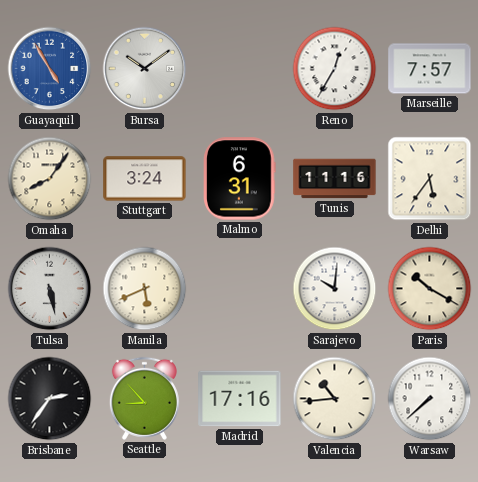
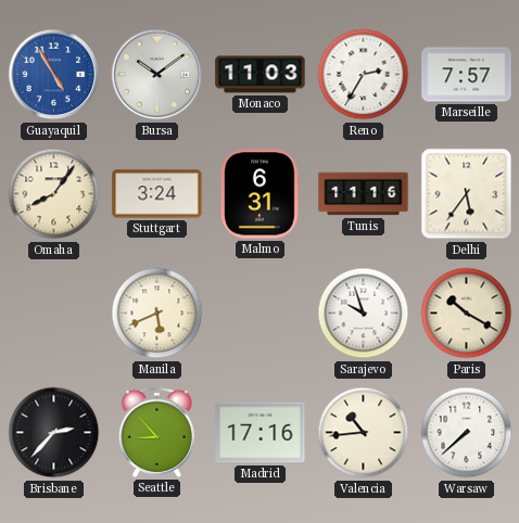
Monaco: none -> 11:03 (261, 75)
Reno: 12:35 -> 2:35 (364, 75)
Tulsa: 5:28 -> none (50, 289)
Sarajevo: 10:01 -> 9:57 (364, 314)
Brisbane: 2:36 -> 2:37 (54, 433)
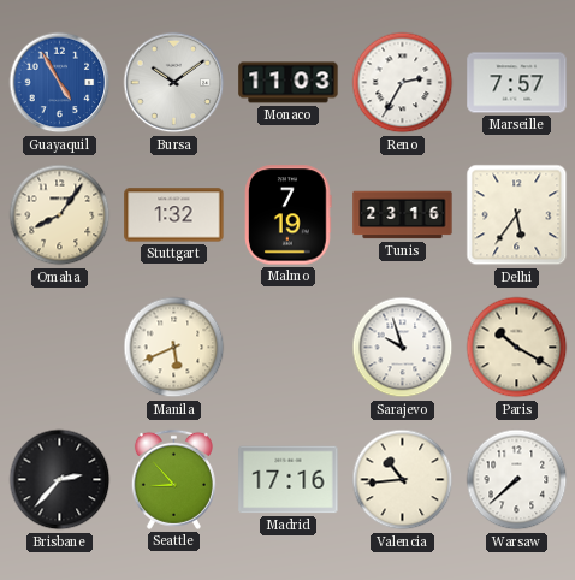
Stuttgart: 3:24 -> 1:32 (174, 215)
Malmo: 6:31 -> 7:19 (289, 215)
Tunis: 11:16 -> 23:16 (403, 215)
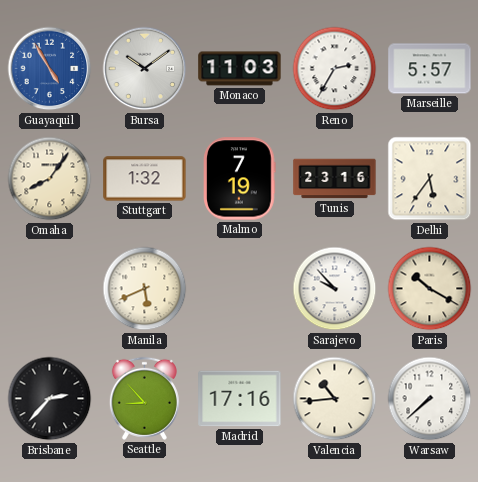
Marseille: 7:57 -> 5:57 (430, 69)
Sarajevo: 9:57 -> 9:53 (335, 289)
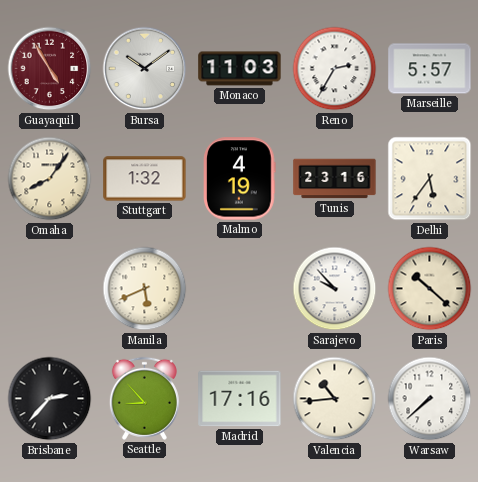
Guayaquil dial: blue -> burgundy (50, 69)
Malmo: 7:19 -> 4:19 (240, 179)
Paris: 10:20 -> 10:22 (430, 289)
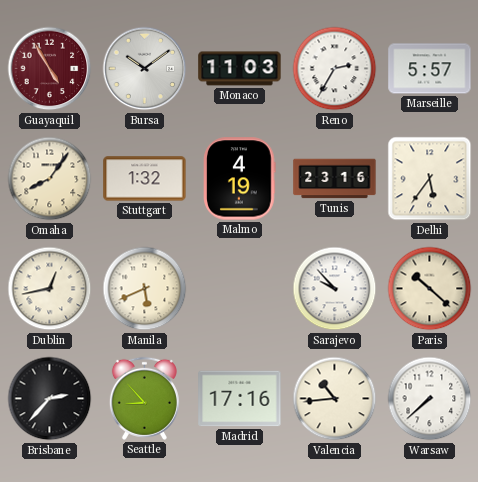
Dublin: none -> 12:43 (50, 289)
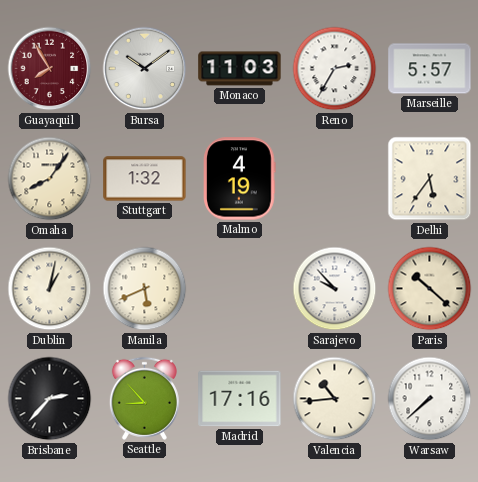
Guayaquil: 4:55 -> 7:55 (50, 69)
Tunis: 23:16 -> none (335, 179)
Dublin: 12:43 -> 1:02 (50, 289)
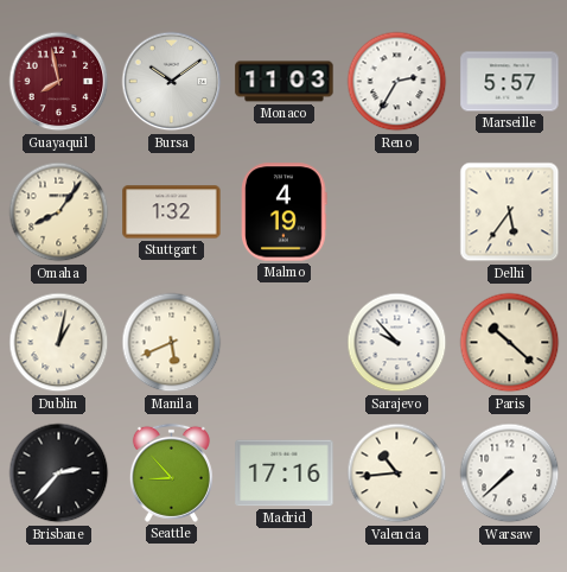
Guayaquil: 7:55 -> 7:58 (59, 82)
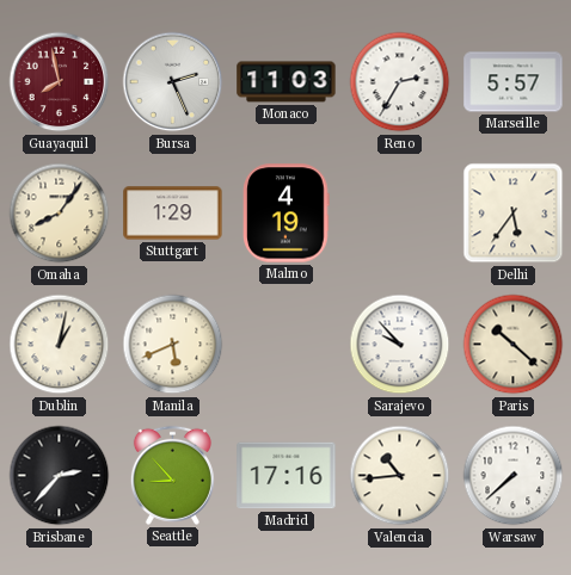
Bursa: 10:09 -> 2:26 (173, 82)
Stuttgart: 1:32 -> 1:29 (173, 214)
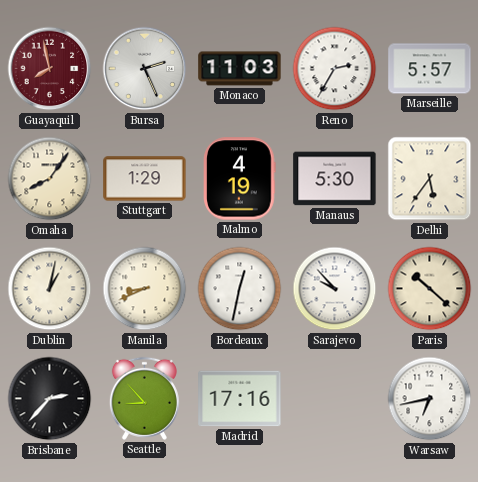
Manaus: none -> 5:30 (335, 179)
Manila: 5:41 -> 8:41 (145, 289)
Bordeaux: none -> 12:32 (240, 289)
Valencia: 10:44 -> none (400, 476)
Warsaw: 7:38 -> 6:43 (430, 399)
